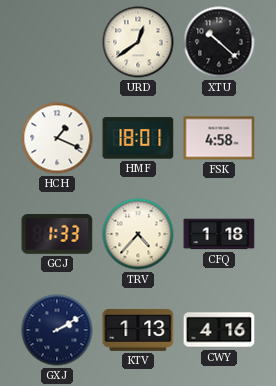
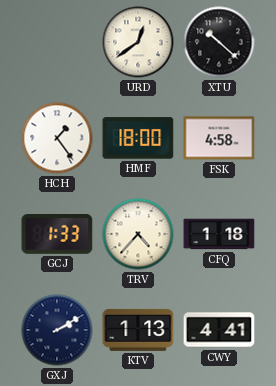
HCH: 1:19 -> 1:24 (57, 138)
HMF: 18:01 -> 18:00 (138, 138)
CWY: 4:16 -> 4:41 (219, 330)
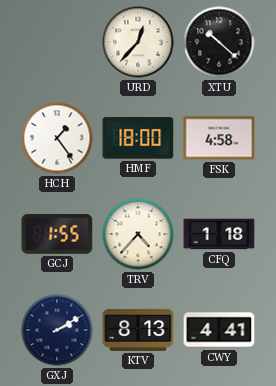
URD: 12:39 -> 12:37 (138, 42)
GCJ: 1:33 -> 1:55 (57, 235)
KTV: 1:13 -> 8:13 (138, 330)
